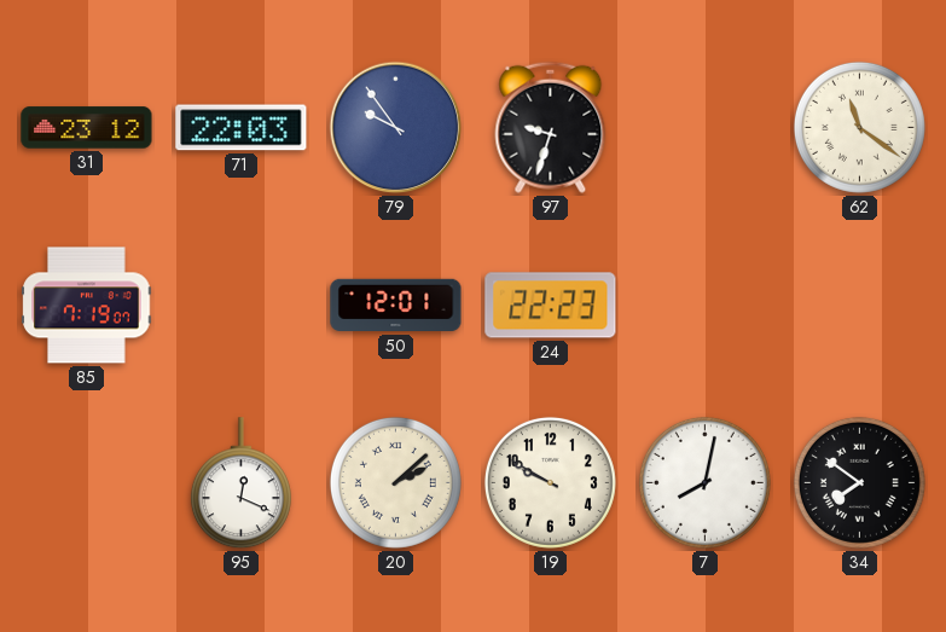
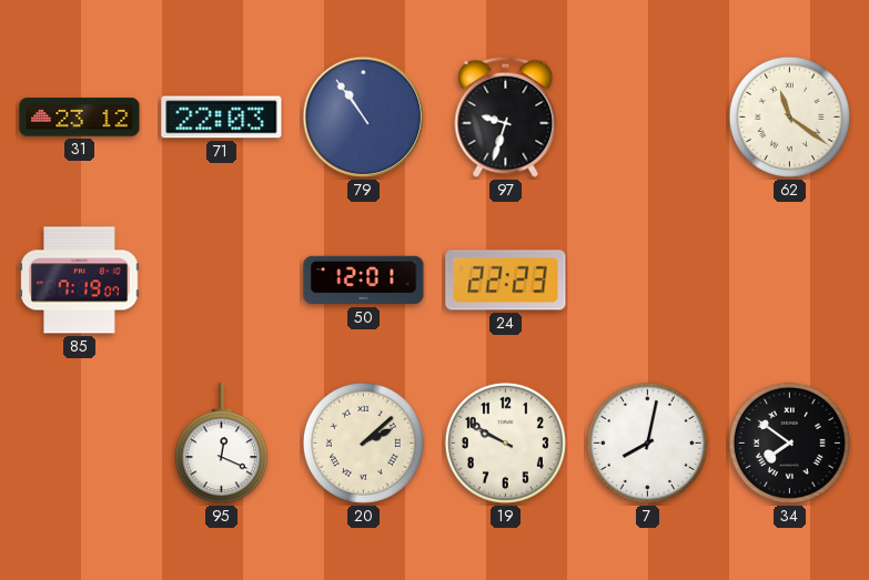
79: 9:54 -> 10:54 (364, 118)
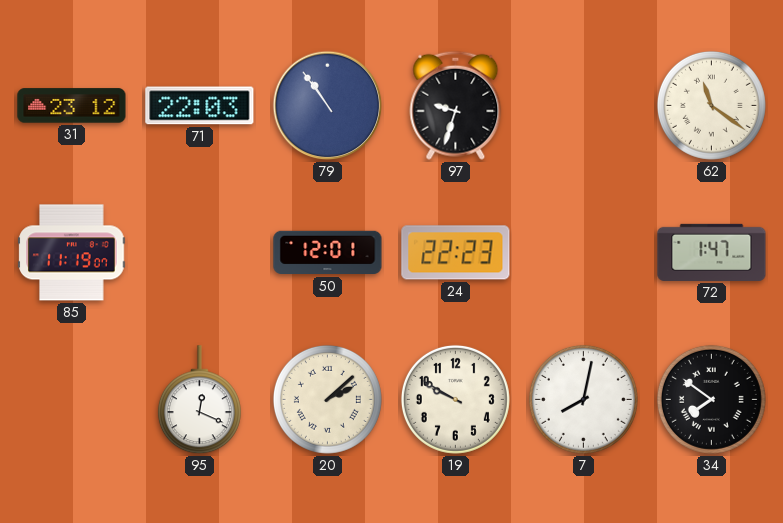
85: 7:19 -> 11:19 (72, 253)
72: none -> 1:47 (712, 252)
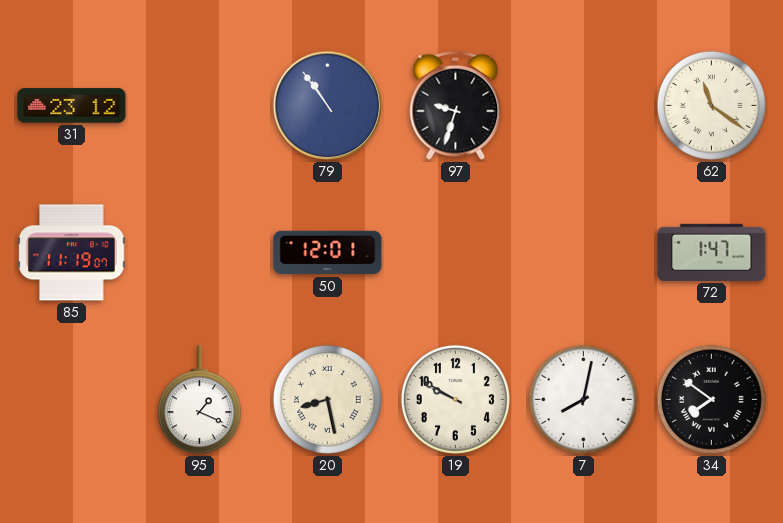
71: 22:03 -> none (200, 106)
24: 22:23 -> none (456, 253)
95: 12:19 -> 1:19 (199, 400)
20: 2:08 -> 8:28 (327, 399)
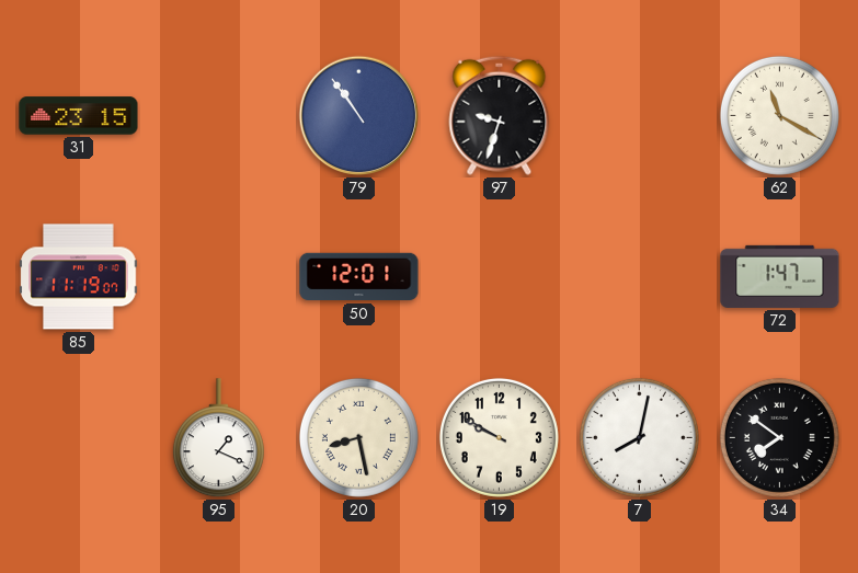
31: 23:12 -> 23:15 (79, 116)
62: 11:21 -> 11:20 (779, 115)
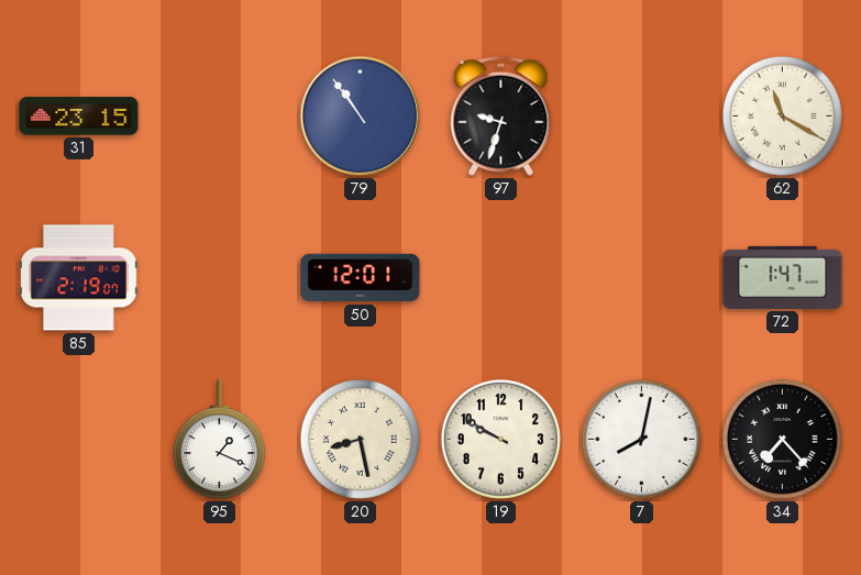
85: 11:19 -> 2:19 (79, 278)
34: 7:51 -> 7:23 (782, 439)
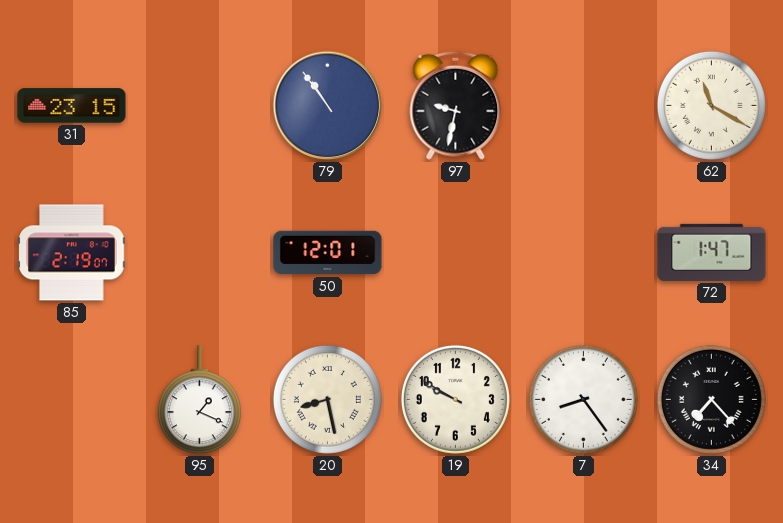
97: 9:33 -> 9:32 (456, 105)
7: 8:02 -> 8:24 (583, 399)
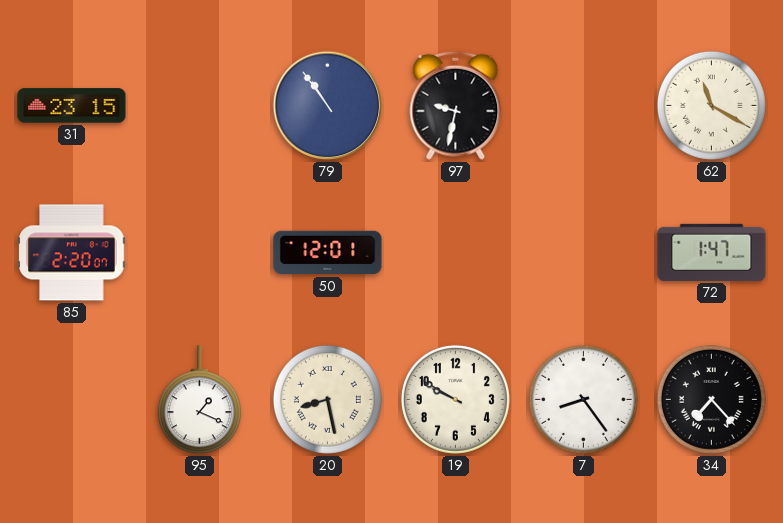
85: 2:19 -> 2:20 (72, 253)
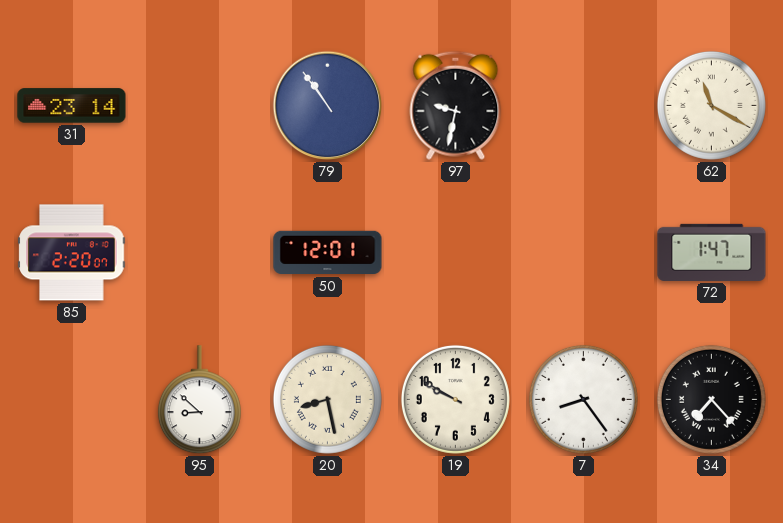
31: 23:15 -> 23:14 (72, 106)
95: 1:19 -> 8:52 (199, 400)
